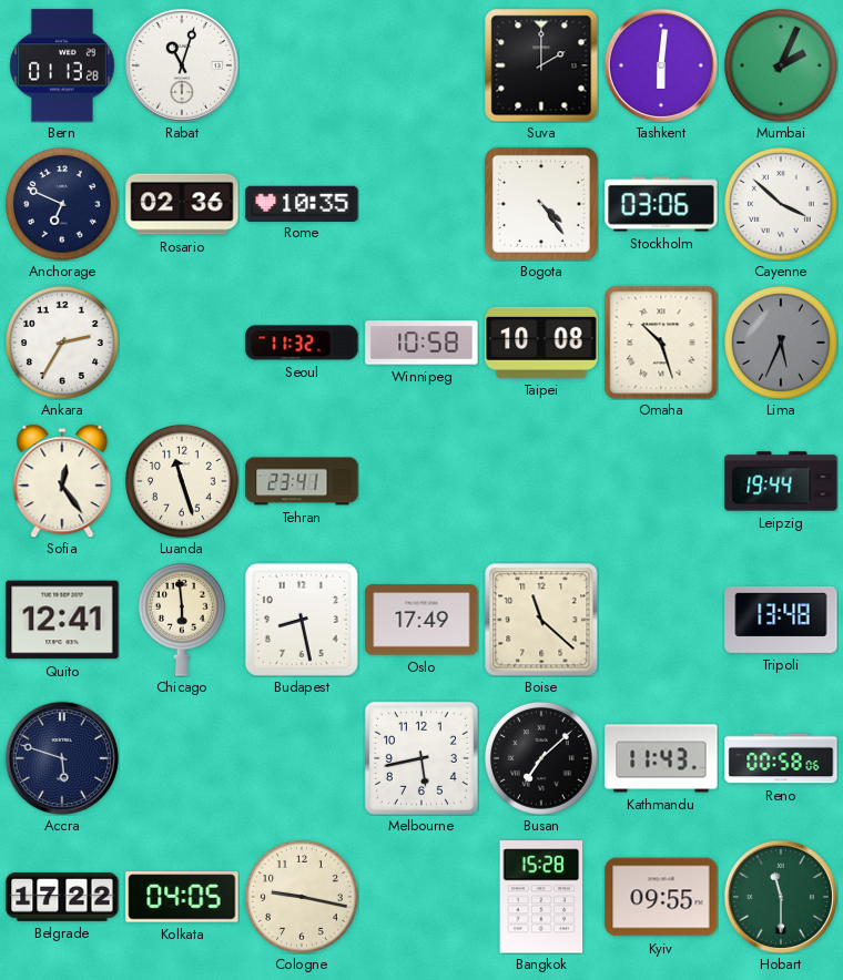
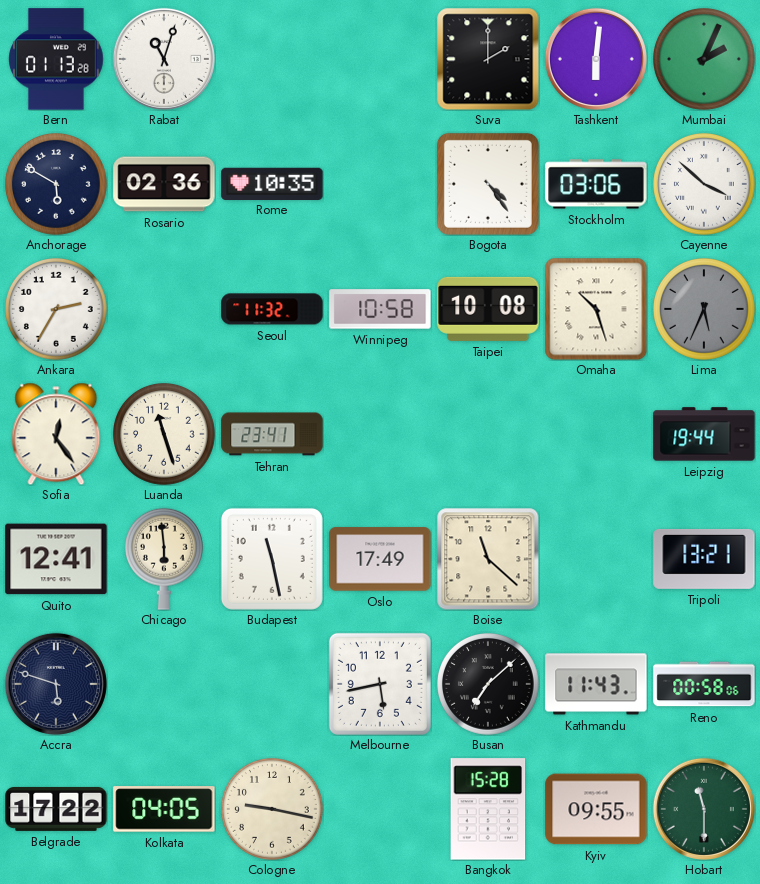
Anchorage: 6:49 -> 5:50 (57, 185)
Budapest: 8:28 -> 11:28 (272, 559)
Tripoli: 13:48 -> 13:21 (704, 559)
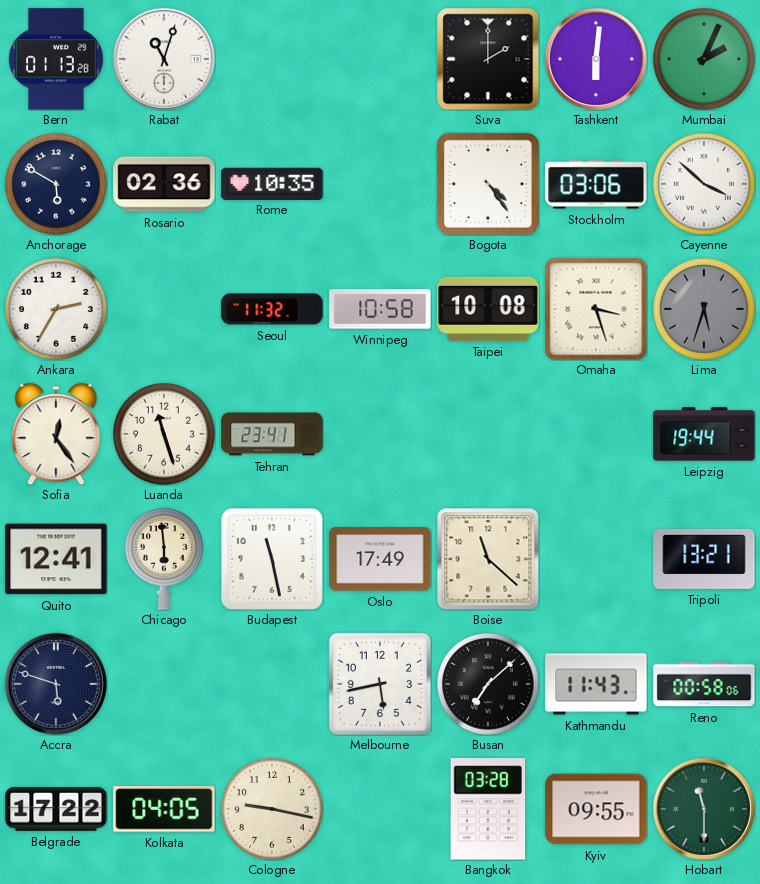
Omaha: 10:27 -> 3:27 (596, 309)
Lima: 5:34 -> 5:33 (705, 310)
Bangkok: 15:28 -> 03:28 (488, 809)
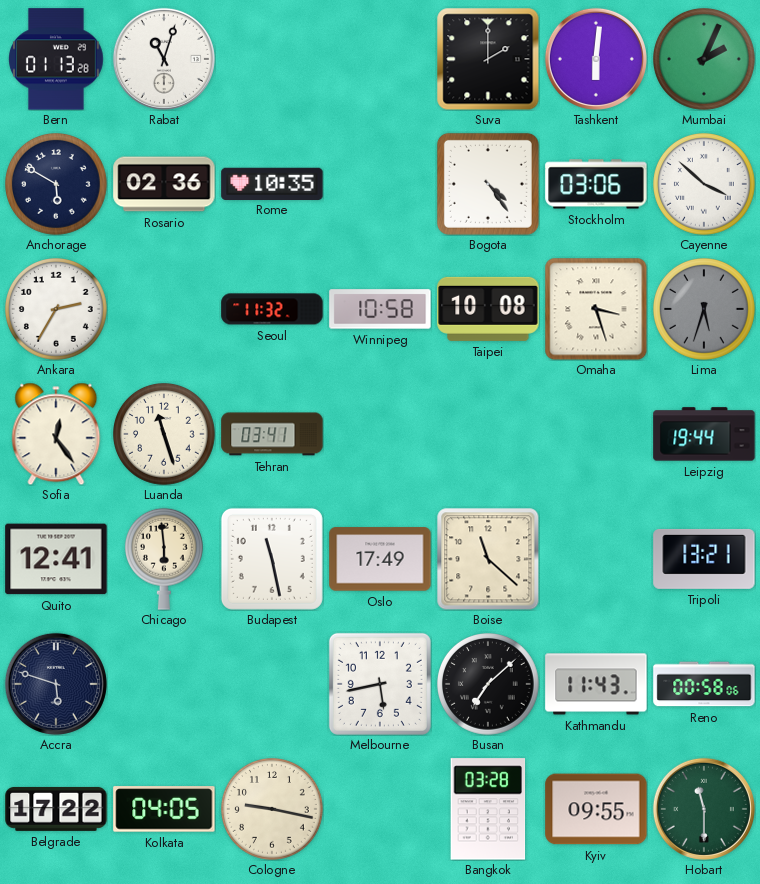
Tehran: 23:41 -> 03:41 (272, 434)
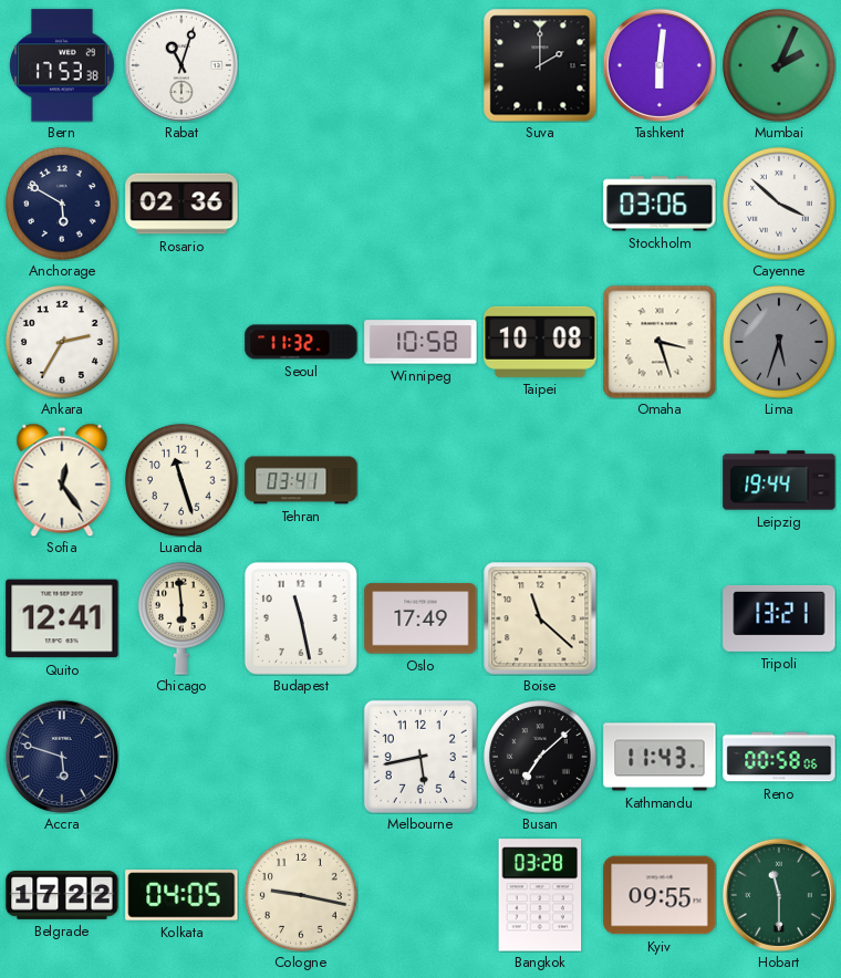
Bern: 01:13 -> 17:53 (63, 65)
Rome: 10:35 -> none (272, 183)
Bogota: 4:24 -> none (488, 184)
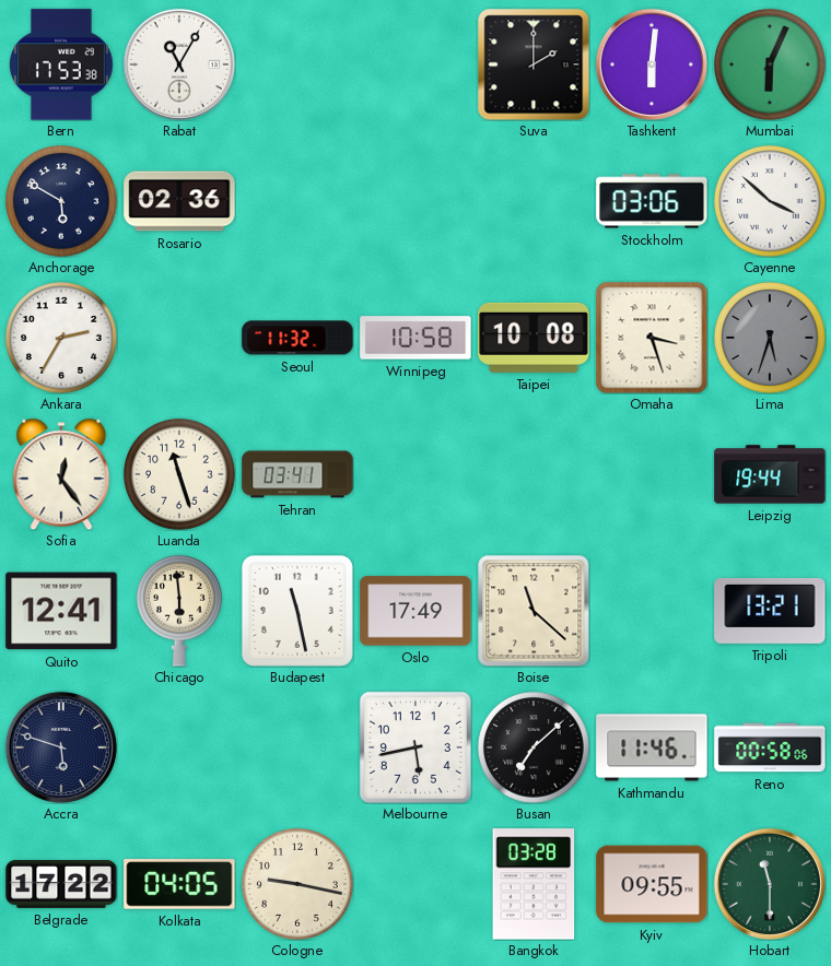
Rabat: 11:03 -> 11:05 (179, 64)
Mumbai: 2:04 -> 6:04 (771, 66)
Kathmandu: 11:43 -> 11:46 (652, 747)
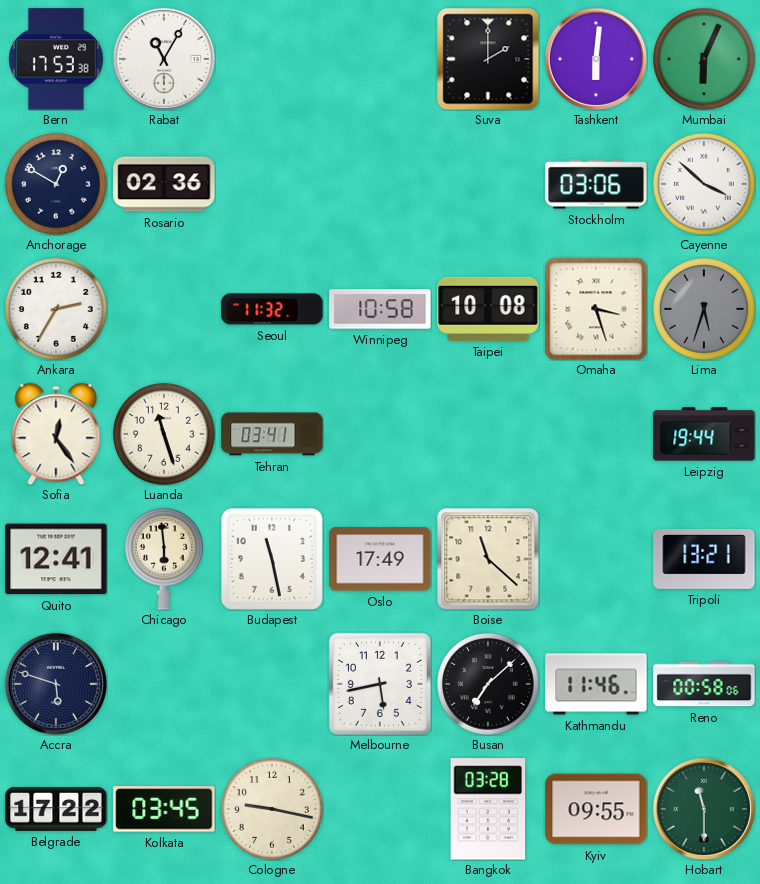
Anchorage: 5:50 -> 12:50 (57, 185)
Kolkata: 04:05 -> 03:45 (164, 809)
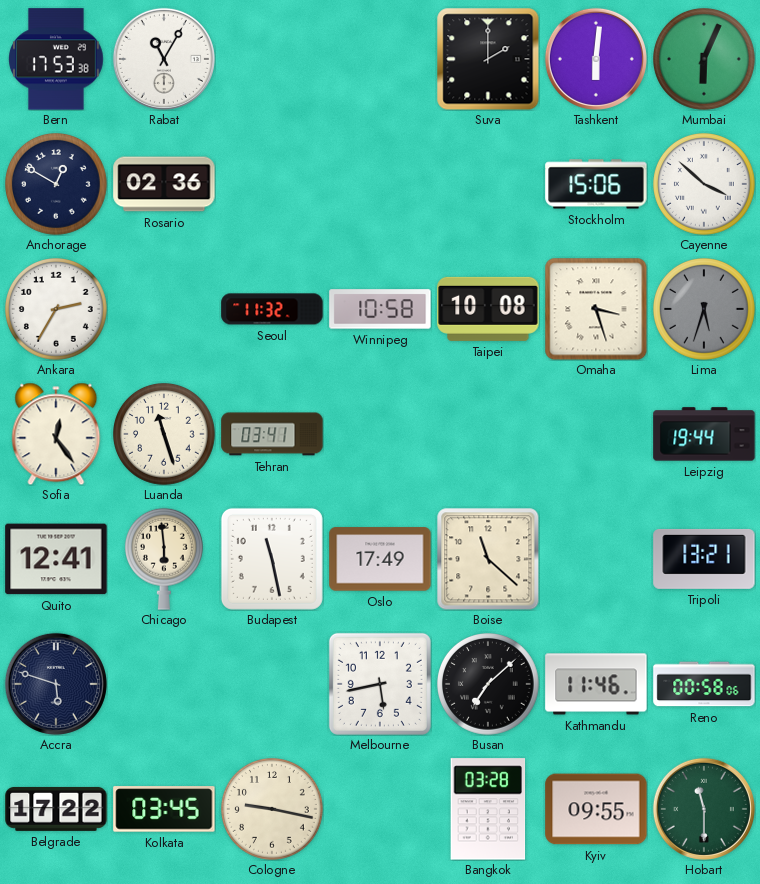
Stockholm: 03:06 -> 15:06 (596, 184)
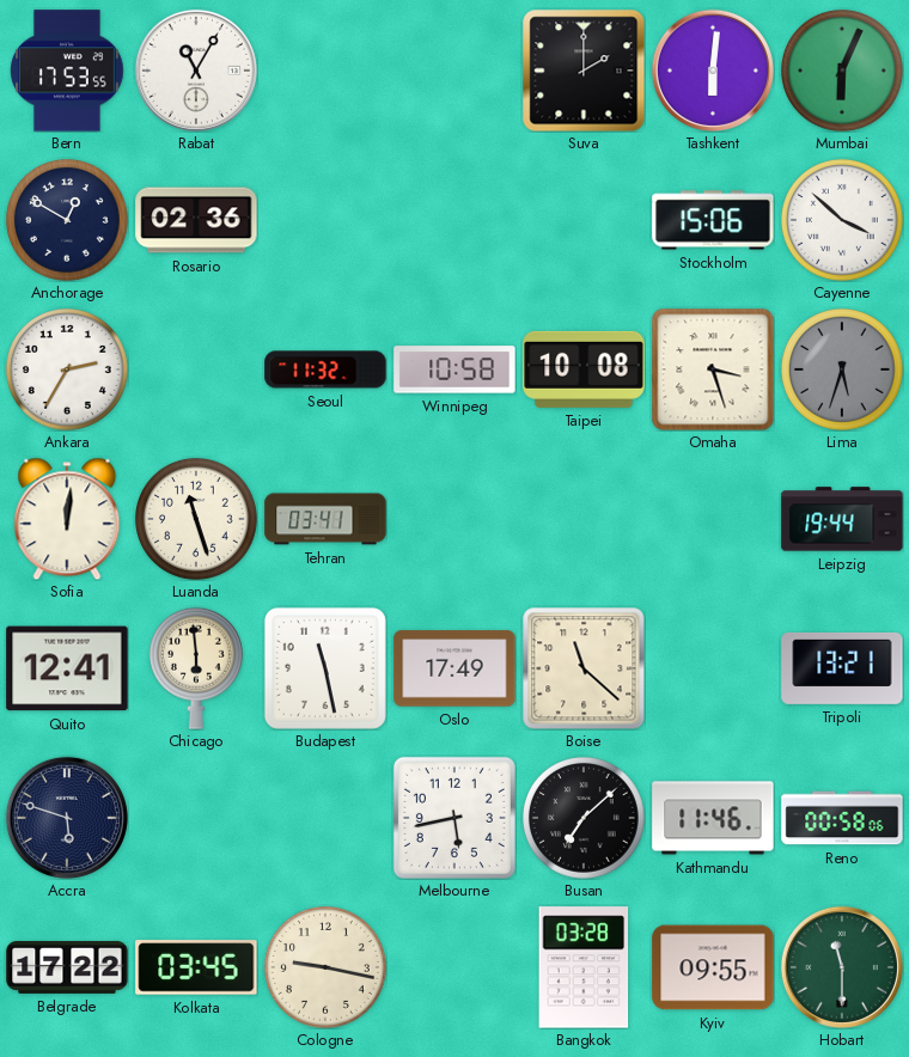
Bern: 17:53:38 -> 17:53:55 (68, 71)
Sofia: 12:24 -> 12:01 (67, 519)
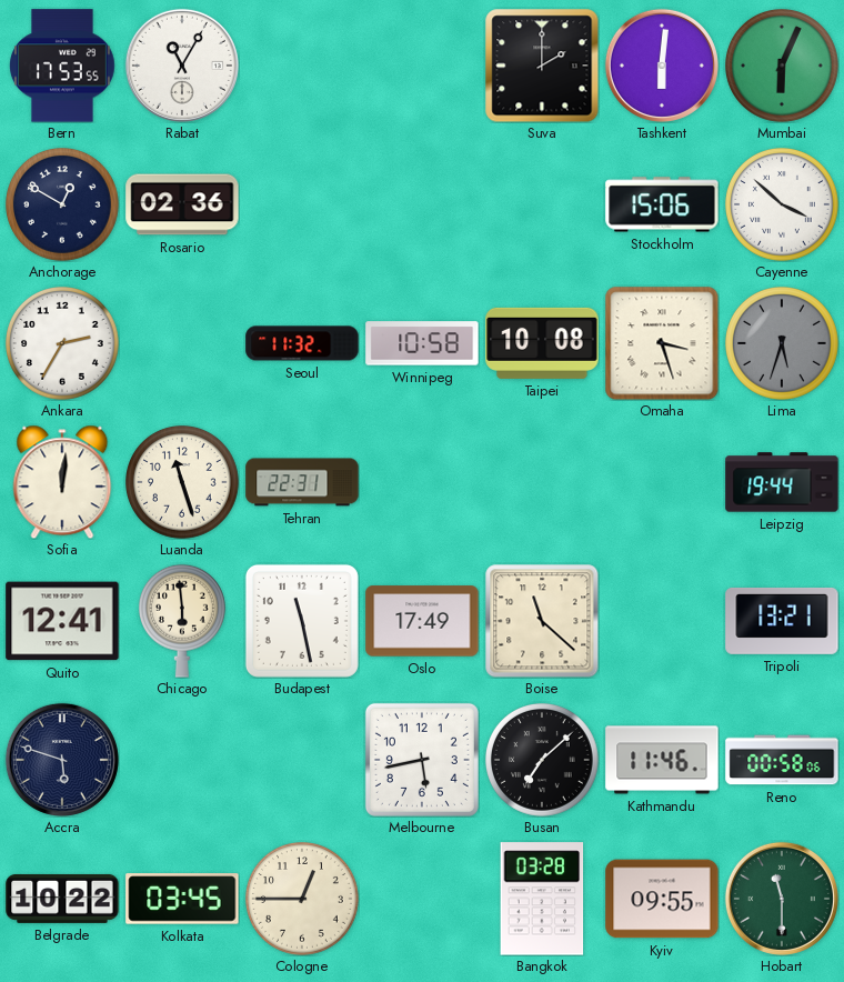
Tehran: 03:41 -> 22:31 (302, 482)
Belgrade: 17:22 -> 10:22 (62, 899)
Cologne: 9:17 -> 12:45 (303, 900)
